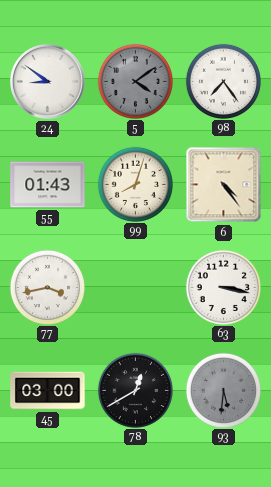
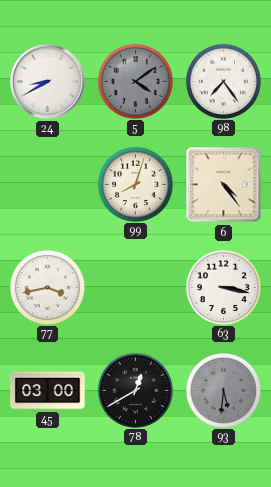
24: 8:51 -> 8:40 (48, 82)
55: 01:43 -> none (48, 185)
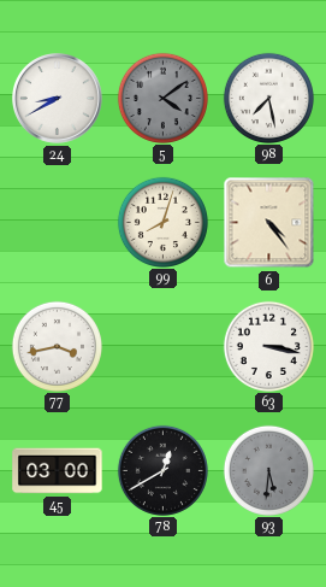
98: 7:24 -> 7:28 (268, 98)
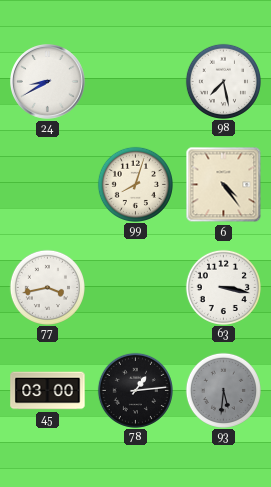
5: 4:09 -> none (162, 98)
78: 12:40 -> 1:14 (135, 390)
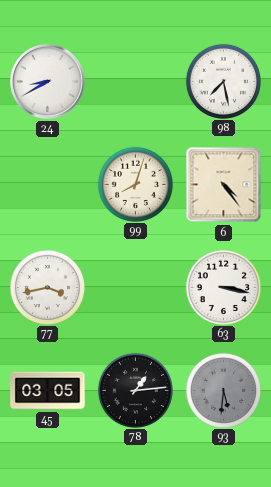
45: 03:00 -> 03:05 (48, 391)
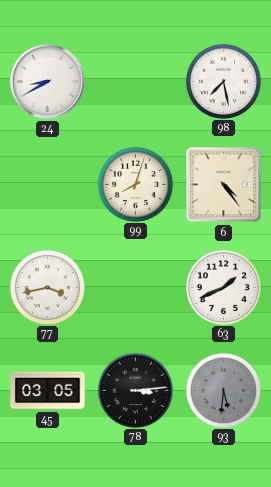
63: 3:17 -> 1:41 (223, 287)
78: 1:14 -> 3:14 (135, 390)
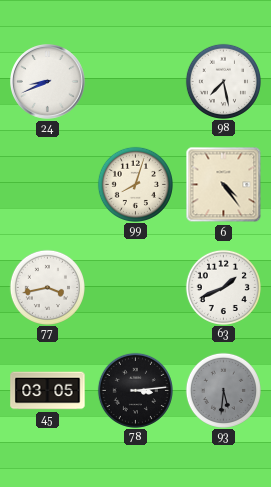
24: 8:40 -> 8:41 (48, 82)
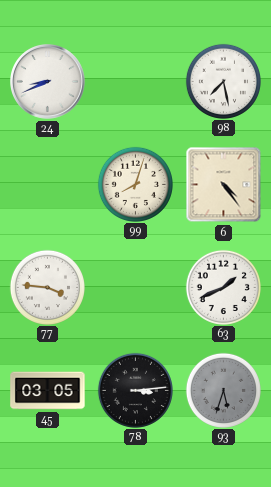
77: 3:43 -> 3:46 (47, 287)
93: 5:31 -> 5:33 (223, 390)
